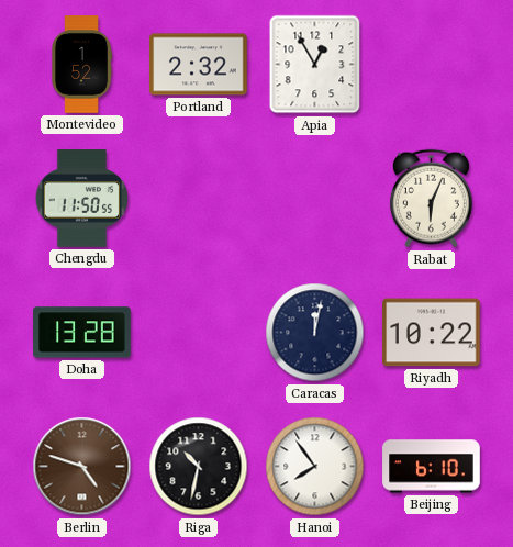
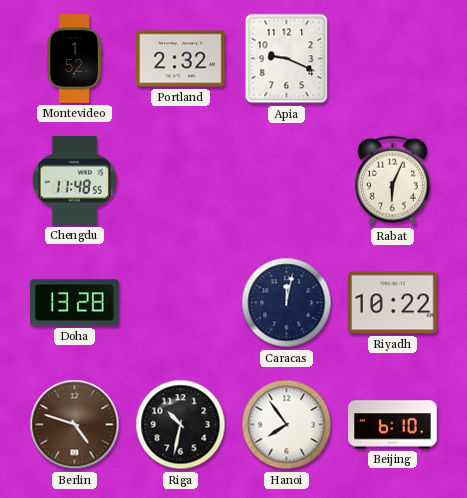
Apia: 12:55 -> 9:19 (287, 59)
Chengdu: 11:50 -> 11:48 (75, 181)
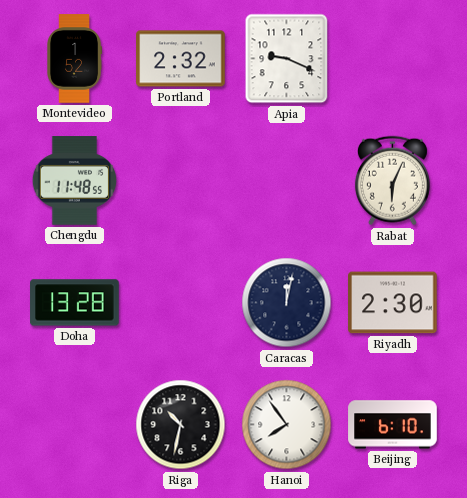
Riyadh: 10:22 -> 2:30 (393, 303)
Berlin: 4:48 -> none (75, 425)
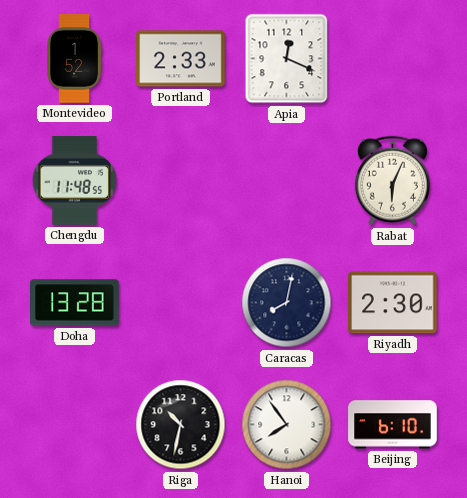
Portland: 2:32 -> 2:33 (181, 59)
Apia: 9:19 -> 12:19 (287, 59)
Caracas: 12:02 -> 8:02 (287, 303)
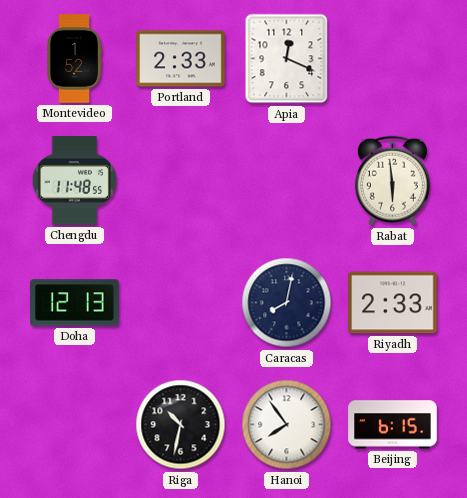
Rabat: 6:04 -> 5:59 (392, 181)
Doha: 13:28 -> 12:13 (75, 303)
Riyadh: 2:30 -> 2:33 (393, 303)
Beijing: 6:10 -> 6:15 (393, 425)
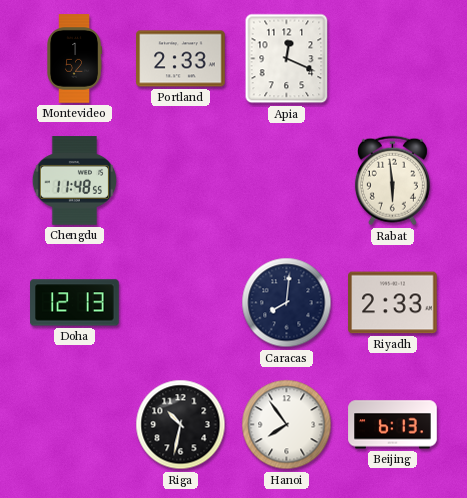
Caracas: 8:02 -> 8:01 (287, 303)
Beijing: 6:15 -> 6:13 (393, 425)
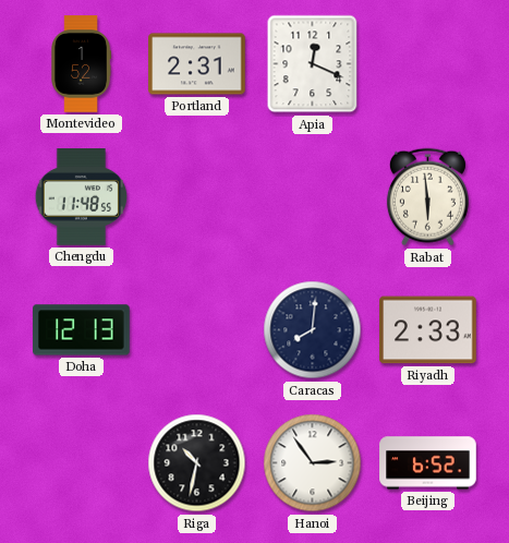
Portland: 2:33 -> 2:31 (197, 64)
Hanoi: 7:54 -> 2:54 (313, 463)
Beijing: 6:13 -> 6:52 (428, 463)
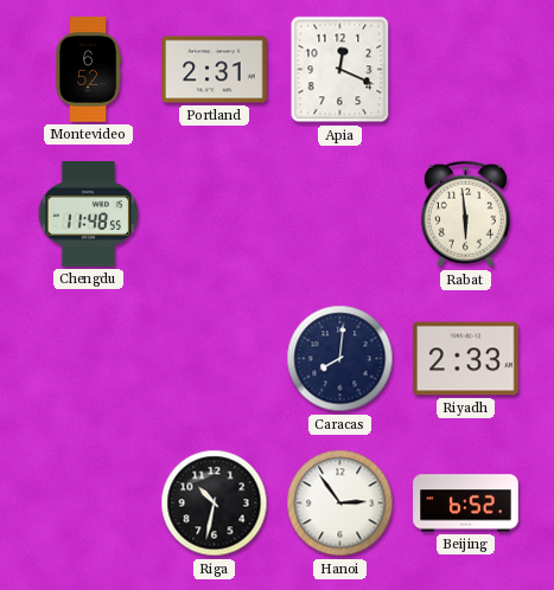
Montevideo: 1:52 -> 6:52 (88, 70)
Doha: 12:13 -> none (82, 330)
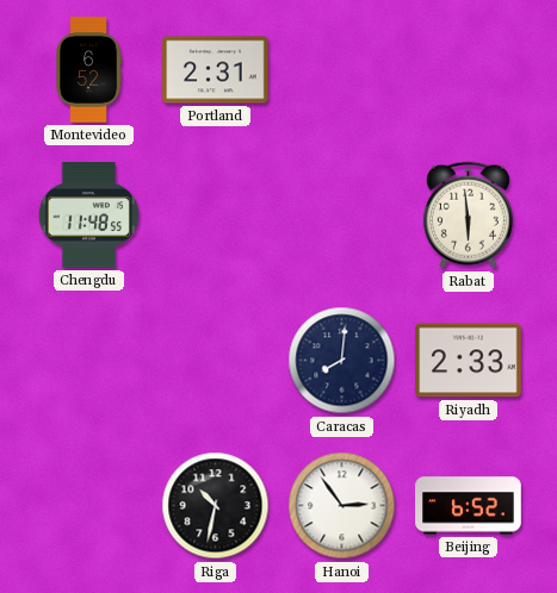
Apia: 12:19 -> none (340, 70)
